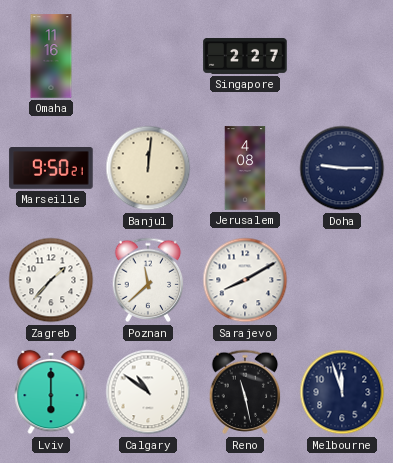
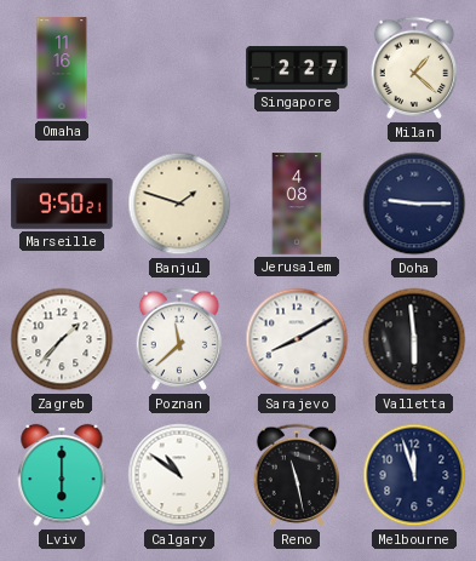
Milan: none -> 1:22 (414, 68)
Banjul: 12:01 -> 1:48 (179, 204)
Valletta: none -> 5:59 (414, 339)
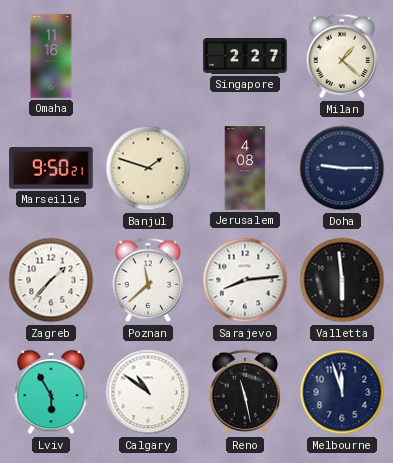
Sarajevo: 8:10 -> 8:14 (245, 280)
Lviv: 6:00 -> 5:55 (51, 392)
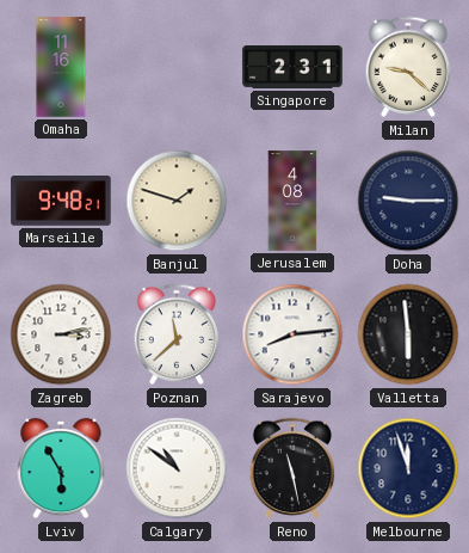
Singapore: 2:27 -> 2:31 (292, 68)
Milan: 1:22 -> 9:22 (408, 67)
Marseille: 9:50 -> 9:48 (61, 202)
Zagreb: 1:37 -> 3:13 (61, 334)
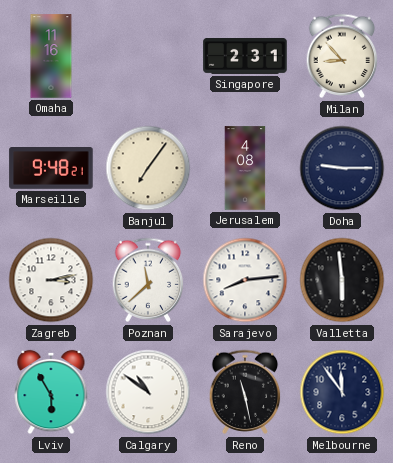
Milan: 9:22 -> 8:53 (342, 56)
Banjul: 1:48 -> 7:06 (148, 168)
Melbourne: 11:57 -> 11:54 (342, 392)
